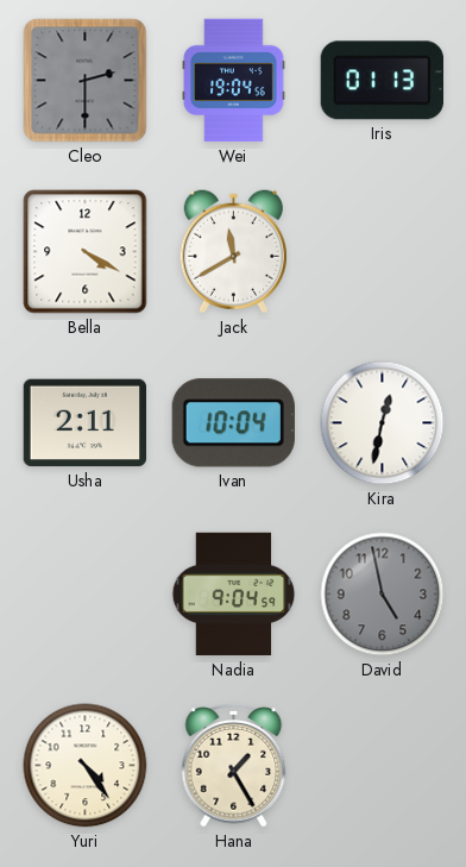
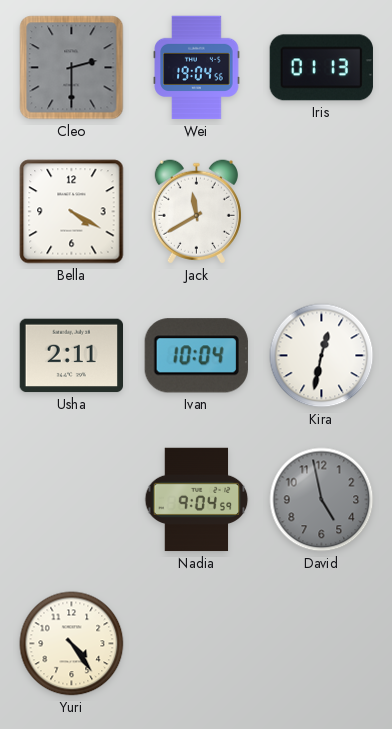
Hana: 1:25 -> none (234, 765)
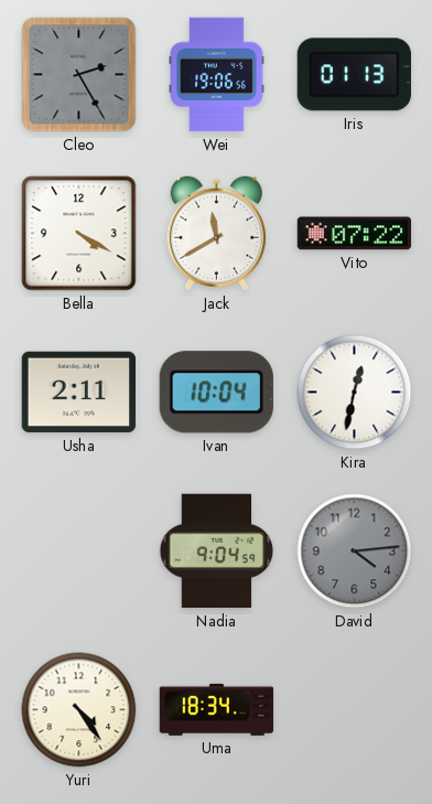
Cleo: 2:30 -> 2:25 (79, 75)
Wei: 19:04 -> 19:06 (217, 75)
Vito: none -> 07:22 (355, 234)
David: 4:58 -> 4:14 (355, 551)
Uma: none -> 18:34 (217, 709)
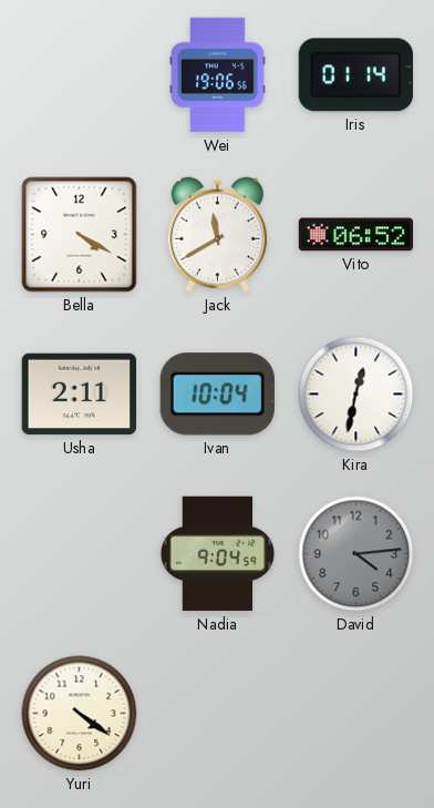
Cleo: 2:25 -> none (79, 75)
Iris: 01:13 -> 01:14 (355, 75)
Vito: 07:22 -> 06:52 (356, 235)
Yuri: 4:24 -> 4:21 (80, 714)
Uma: 18:34 -> none (217, 709)
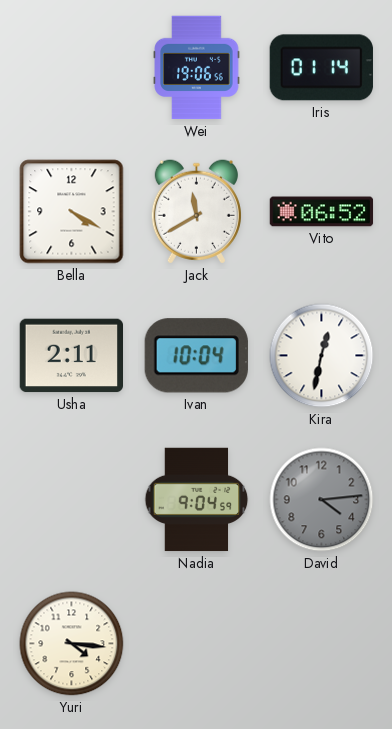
Yuri: 4:21 -> 4:16 (72, 644)
